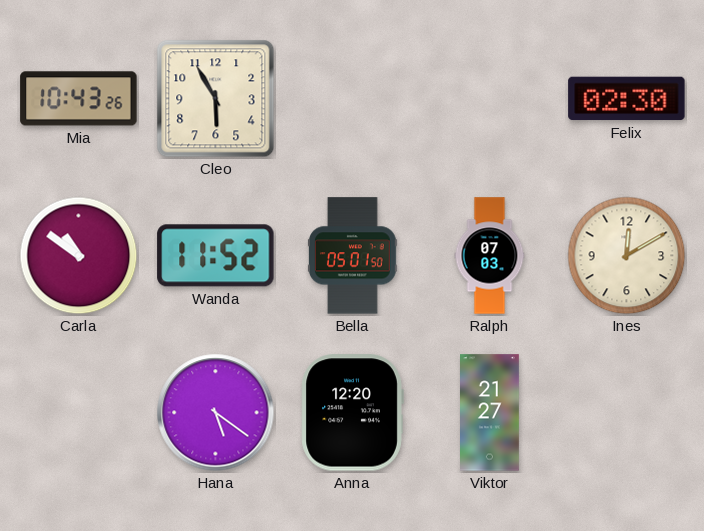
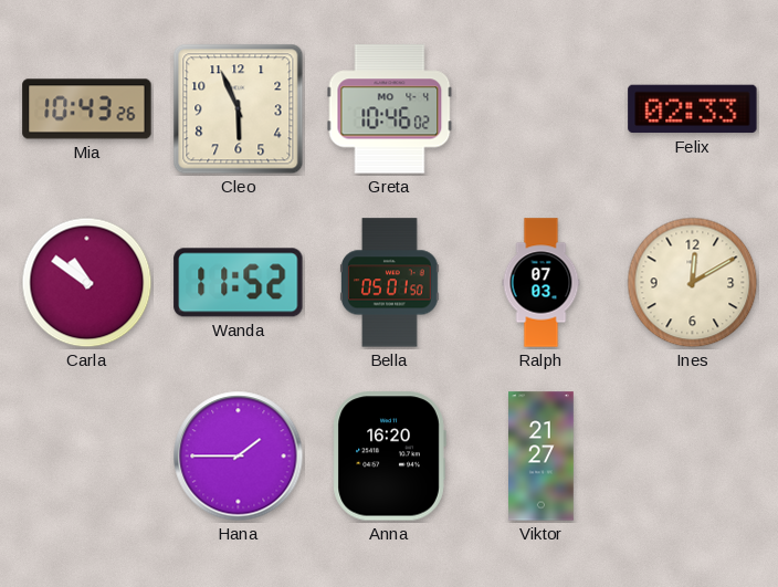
Cleo: 5:55 -> 5:56 (239, 109)
Greta: none -> 10:46 (390, 109)
Felix: 02:30 -> 02:33 (693, 109)
Hana: 5:21 -> 1:45 (239, 457)
Anna: 12:20 -> 16:20 (389, 457)
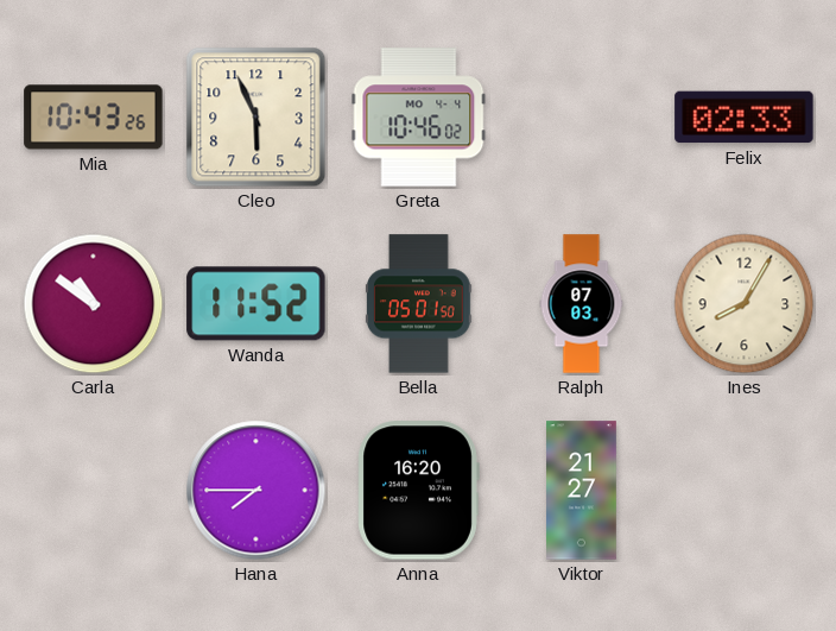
Ines: 12:10 -> 8:05 (745, 304)
Hana: 1:45 -> 7:45 (256, 491)
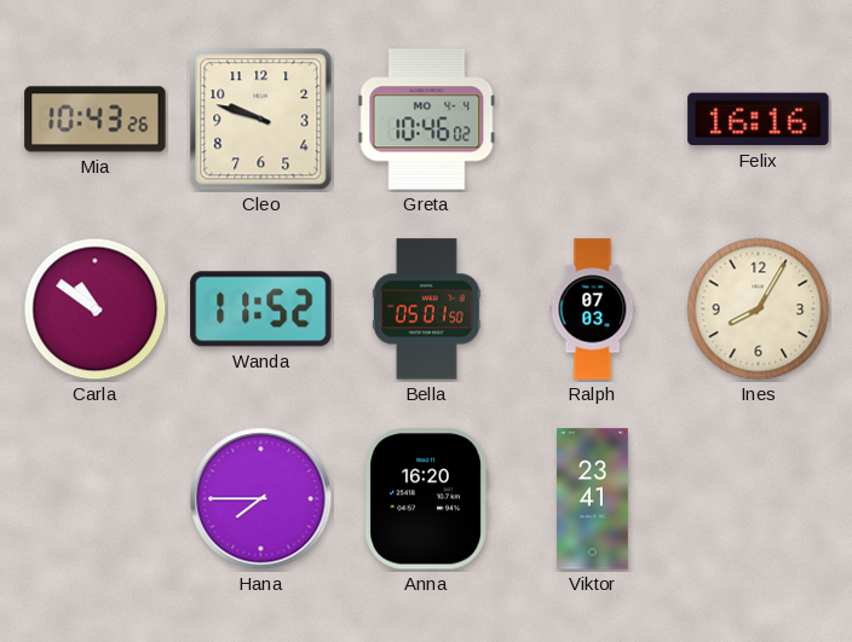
Cleo: 5:56 -> 9:48 (261, 120)
Felix: 02:33 -> 16:16 (759, 120)
Viktor: 21:27 -> 23:41 (593, 499)
